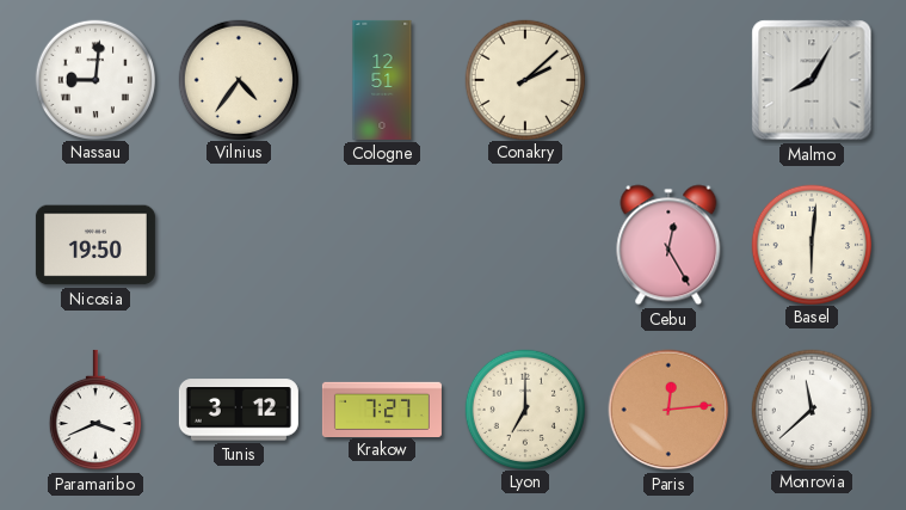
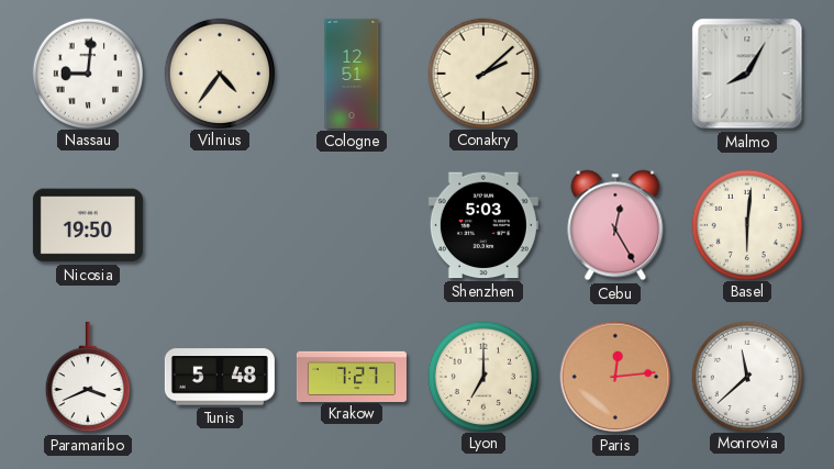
Shenzhen: none -> 5:03 (483, 225)
Tunis: 3:12 -> 5:48 (220, 377)
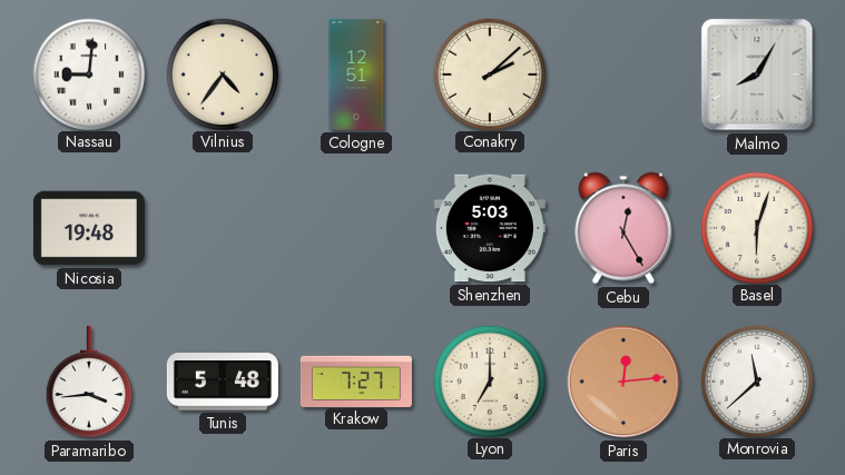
Nicosia: 19:50 -> 19:48 (89, 228)
Basel: 6:01 -> 6:03 (756, 227)
Paramaribo: 3:41 -> 3:44 (89, 382)
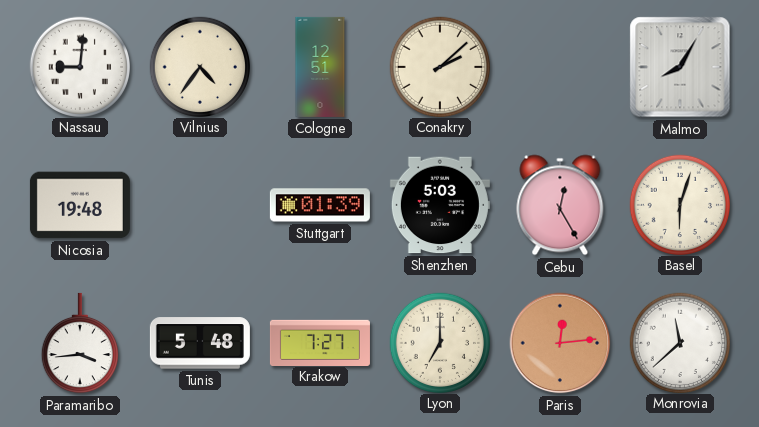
Stuttgart: none -> 01:39 (320, 205)
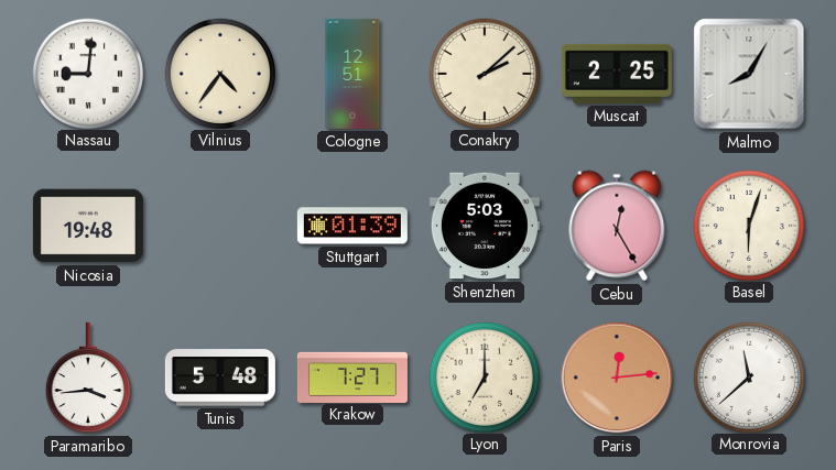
Muscat: none -> 2:25 (617, 74)
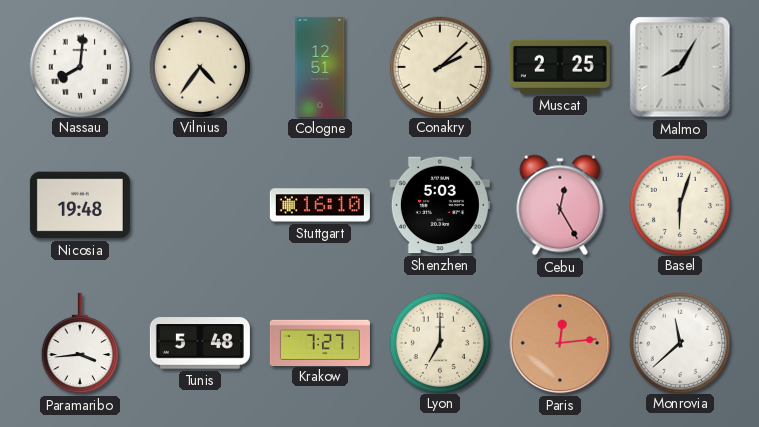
Nassau: 9:01 -> 8:01 (79, 66)
Stuttgart: 01:39 -> 16:10 (320, 205)
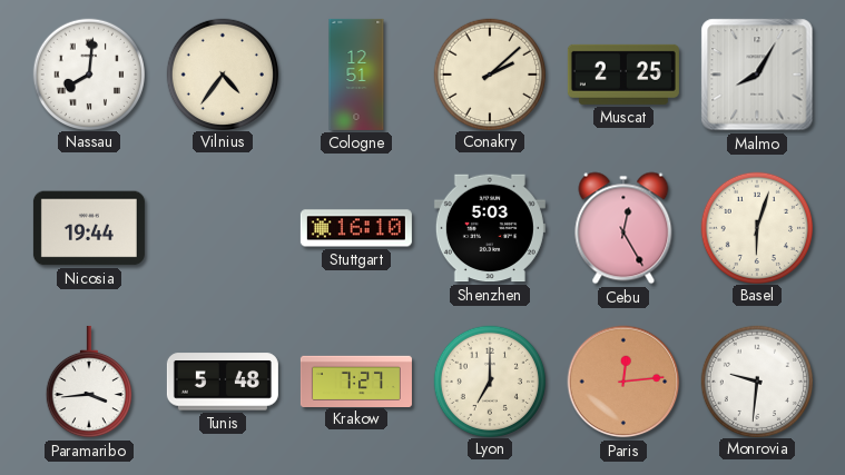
Nicosia: 19:48 -> 19:44 (89, 228)
Monrovia: 11:38 -> 9:31 (756, 380)
